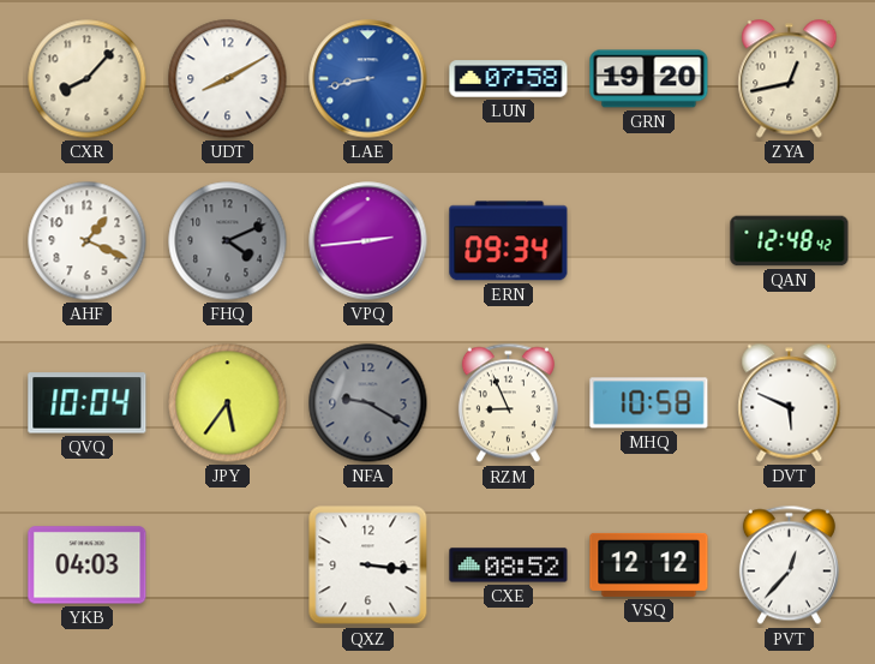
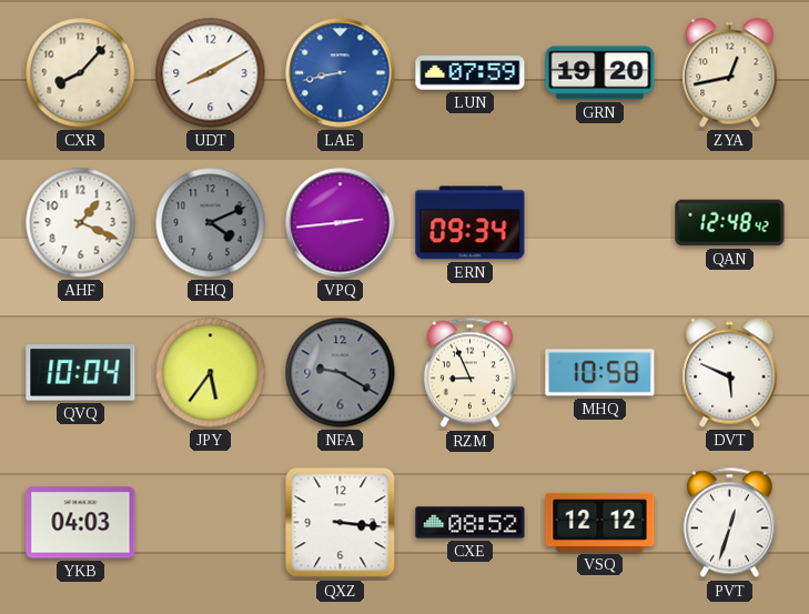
LUN: 07:58 -> 07:59 (471, 73)
PVT: 12:37 -> 12:33 (729, 523)
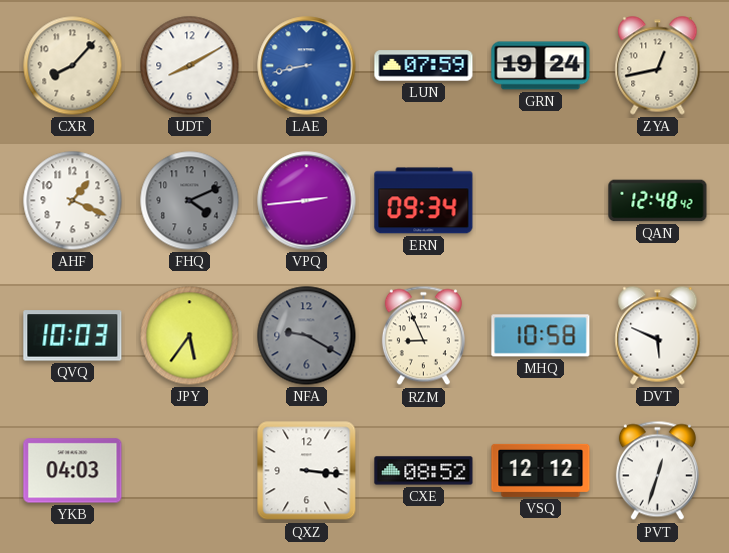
GRN: 19:20 -> 19:24 (541, 66)
QVQ: 10:04 -> 10:03 (73, 336)
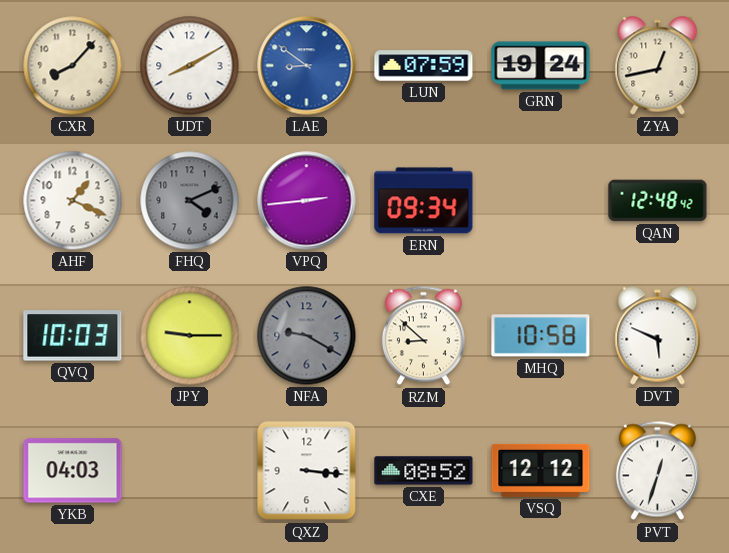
LAE: 8:43 -> 8:51 (307, 66)
JPY: 5:36 -> 9:15 (190, 336)
RZM: 8:56 -> 8:52 (423, 336)
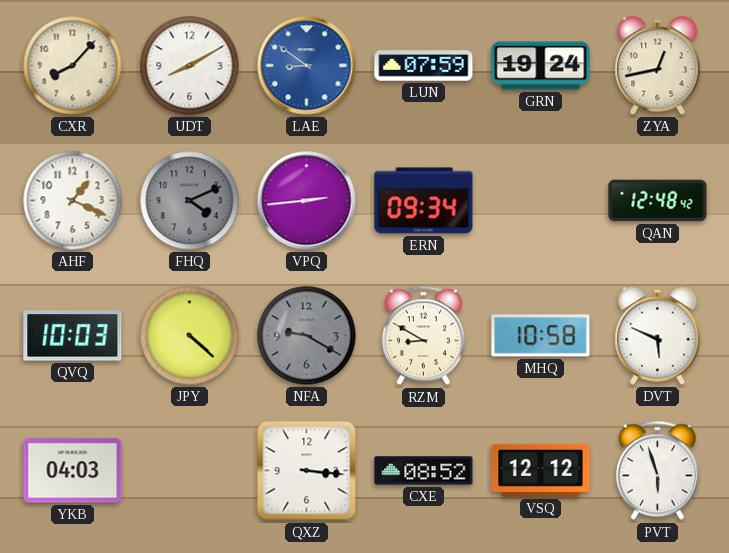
JPY: 9:15 -> 4:22 (190, 336)
RZM: 8:52 -> 8:50 (423, 336)
PVT: 12:33 -> 5:57 (657, 471)
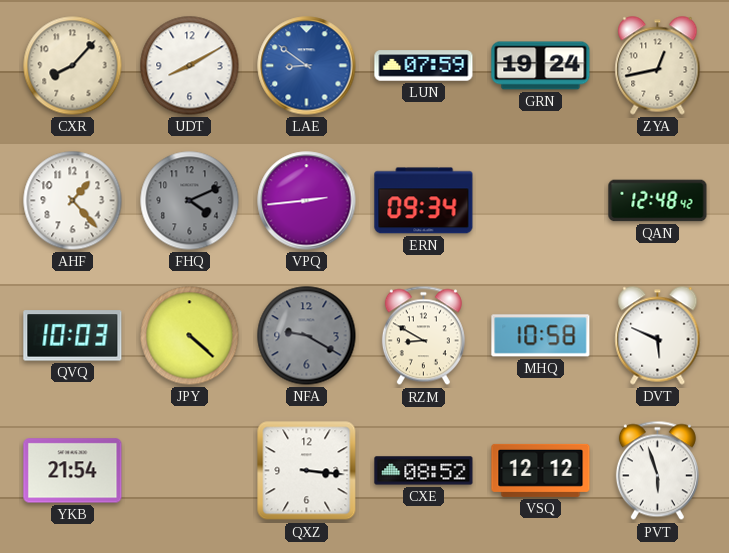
AHF: 1:19 -> 1:23 (73, 201)
YKB: 04:03 -> 21:54 (73, 471)
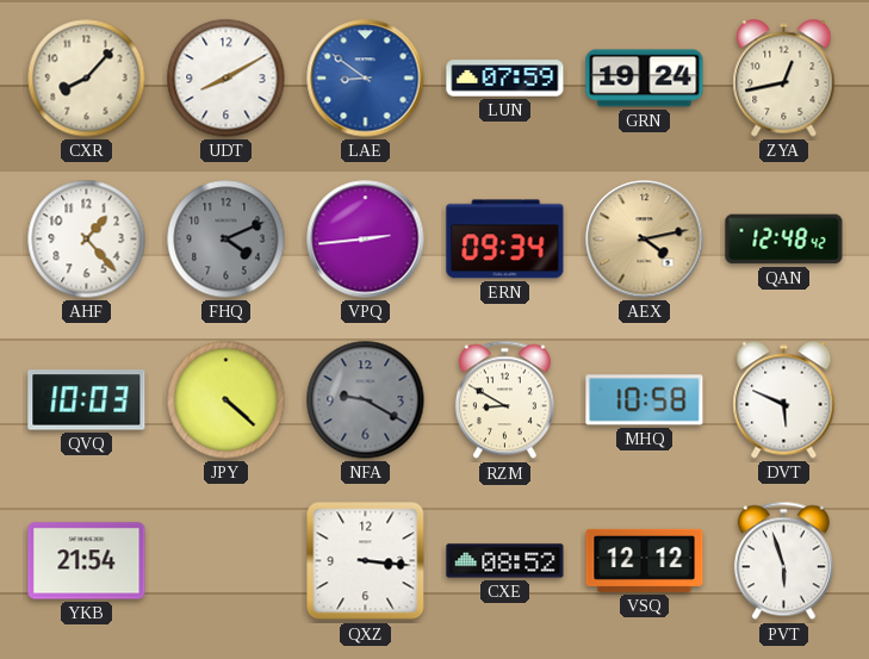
AEX: none -> 4:13 (645, 240)
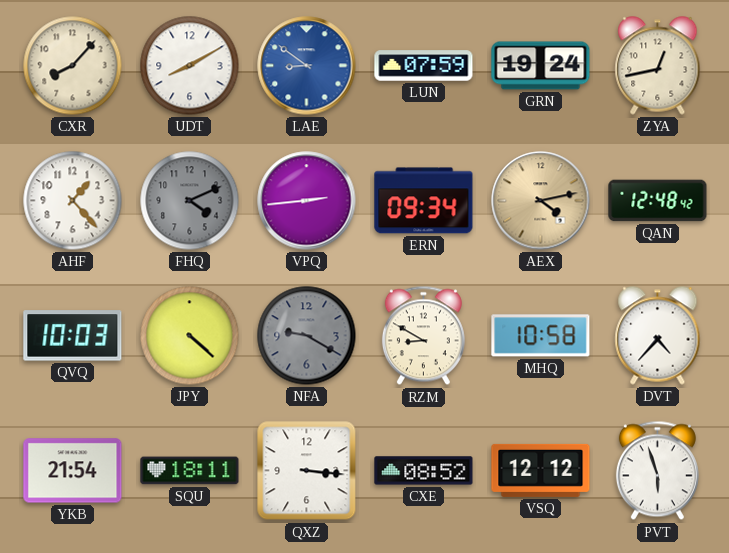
DVT: 5:49 -> 4:37 (658, 336)
SQU: none -> 18:11 (190, 471)
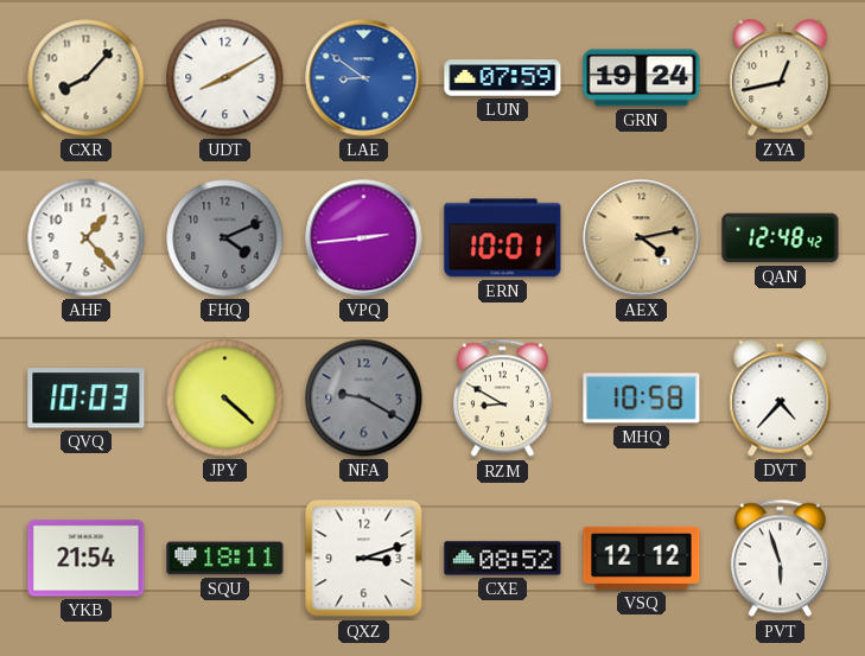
ERN: 09:34 -> 10:01 (503, 238)
QXZ: 3:16 -> 3:12 (364, 559)
